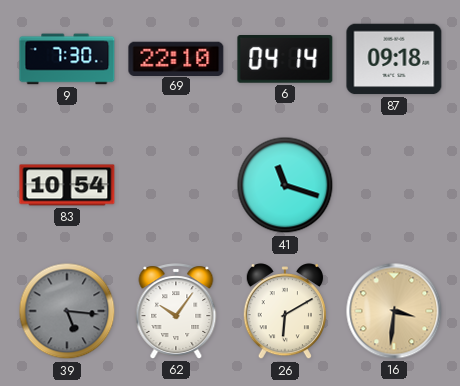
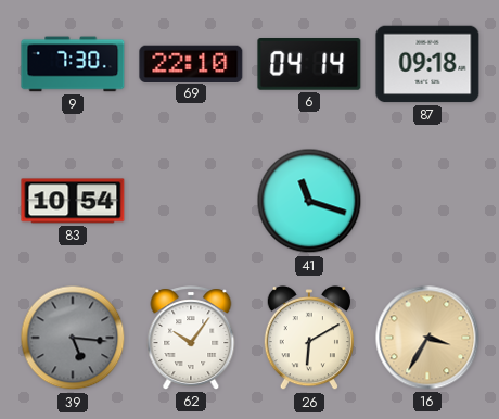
16: 3:31 -> 3:35 (427, 338)
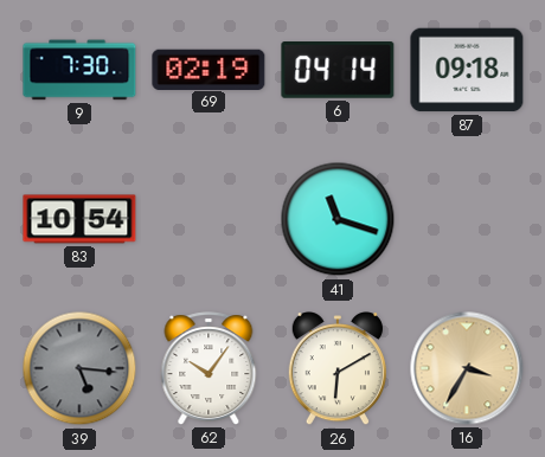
69: 22:10 -> 02:19 (209, 69)
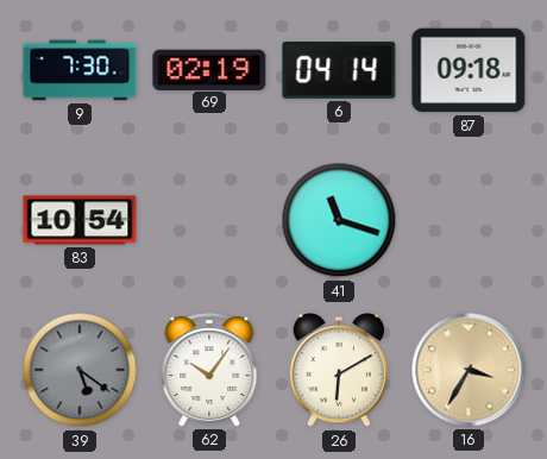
39: 5:16 -> 5:21 (80, 370)
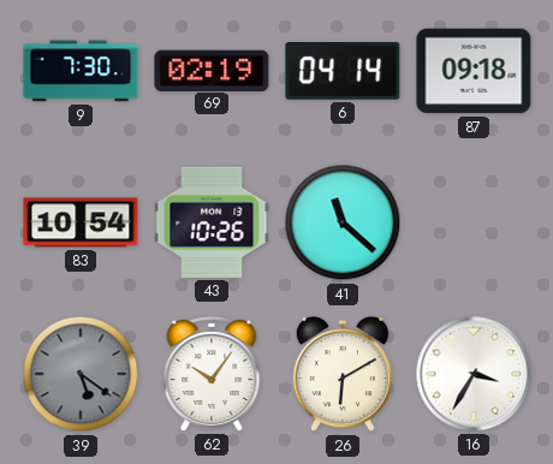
43: none -> 10:26 (212, 222)
41: 11:18 -> 11:22 (343, 222)
16 dial: champagne -> white (474, 374)
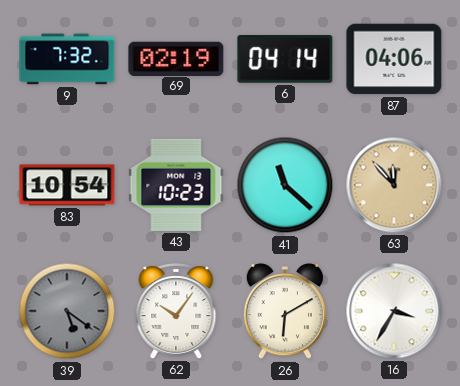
9: 7:30 -> 7:32 (67, 59)
87: 09:18 -> 04:06 (394, 59)
43: 10:26 -> 10:23 (176, 185)
63: none -> 11:53 (394, 185)
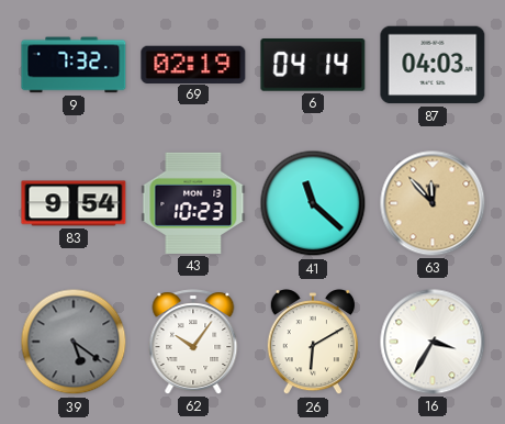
87: 04:06 -> 04:03 (433, 65)
83: 10:54 -> 9:54 (74, 203)
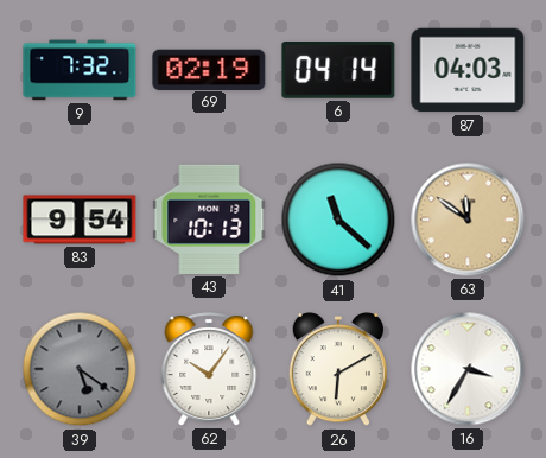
43: 10:23 -> 10:13 (209, 220)
63: 11:53 -> 11:51 (468, 220)
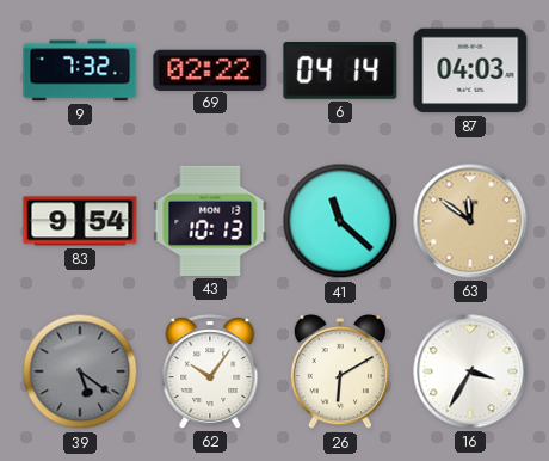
69: 02:19 -> 02:22 (210, 69)
